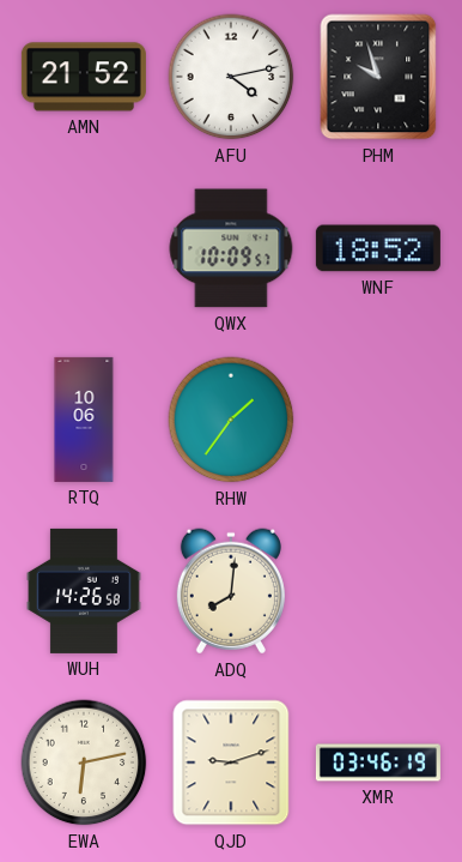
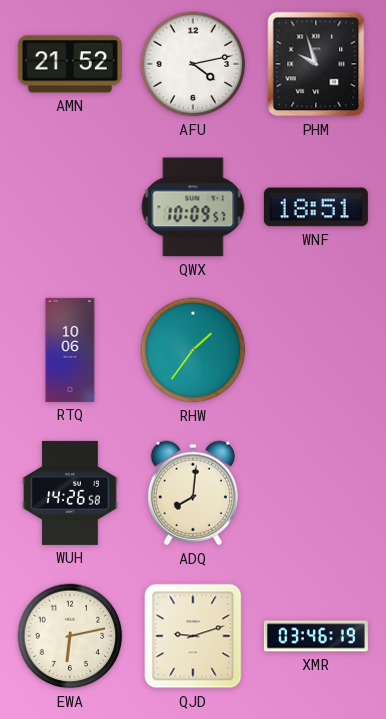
WNF: 18:52 -> 18:51 (316, 207)
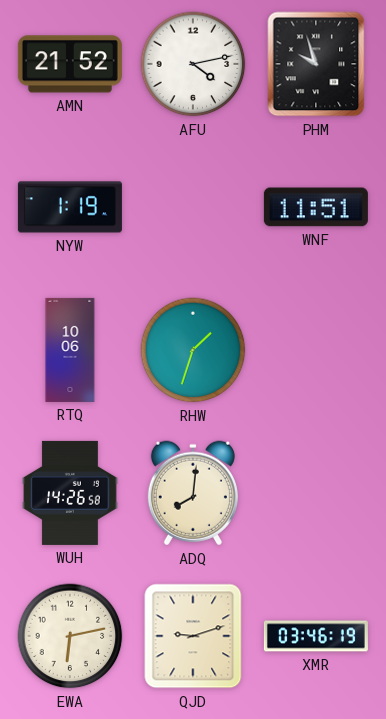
NYW: none -> 1:19 (70, 207)
QWX: 10:09 -> none (193, 207)
WNF: 18:51 -> 11:51 (316, 207)
RHW: 1:36 -> 1:33 (193, 350)
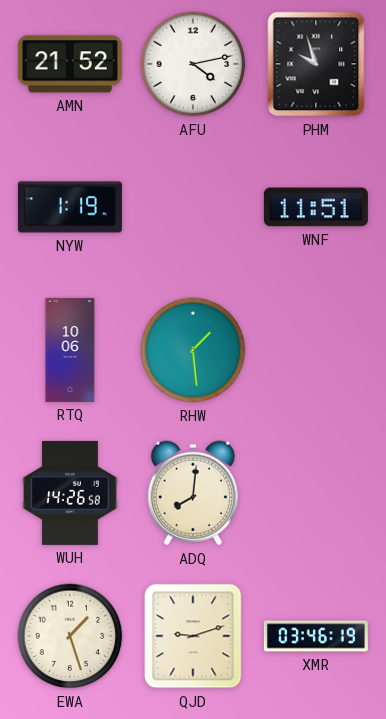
RHW: 1:33 -> 1:29 (193, 350)
EWA: 6:13 -> 1:27 (70, 636)
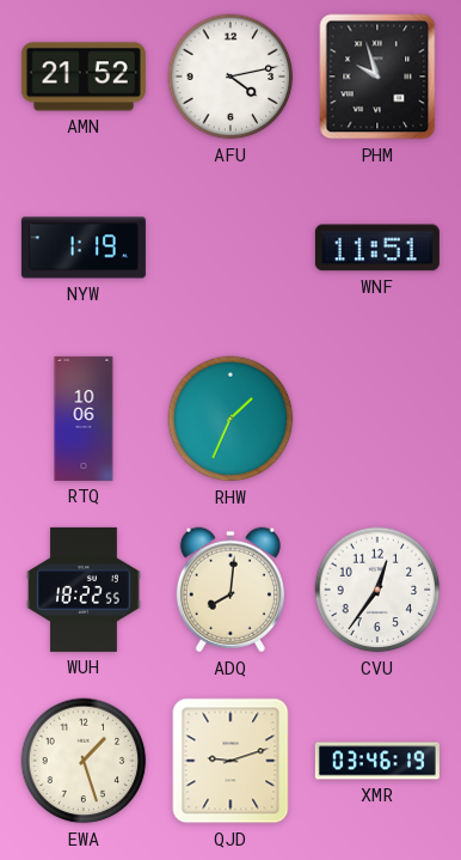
RHW: 1:29 -> 1:34 (230, 419)
WUH: 14:26 -> 18:22 (84, 590)
CVU: none -> 12:36 (377, 590)
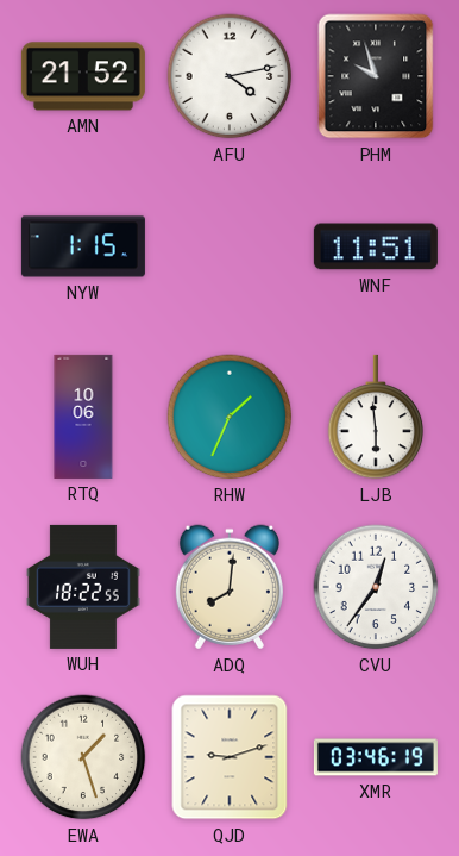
NYW: 1:19 -> 1:15 (83, 246)
LJB: none -> 5:59 (376, 417)
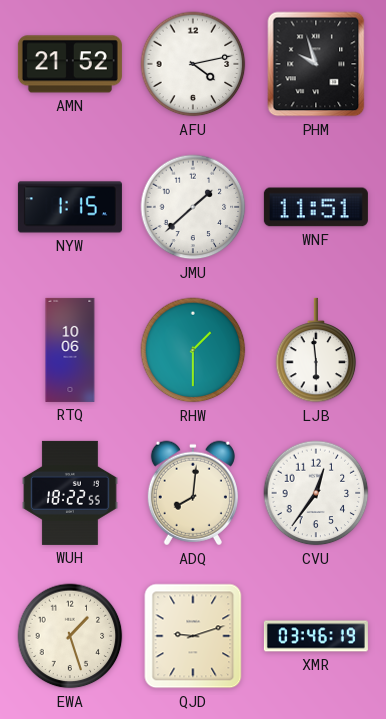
JMU: none -> 1:38 (193, 207)
RHW: 1:34 -> 1:30 (193, 350)
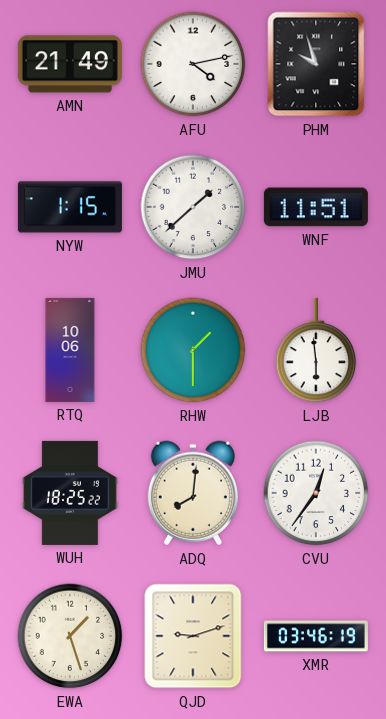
AMN: 21:52 -> 21:49 (70, 64)
WUH: 18:22 -> 18:25 (70, 493)
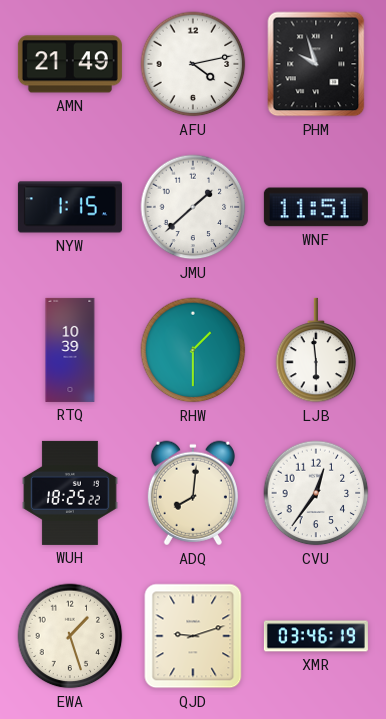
RTQ: 10:06 -> 10:39 (70, 350)
